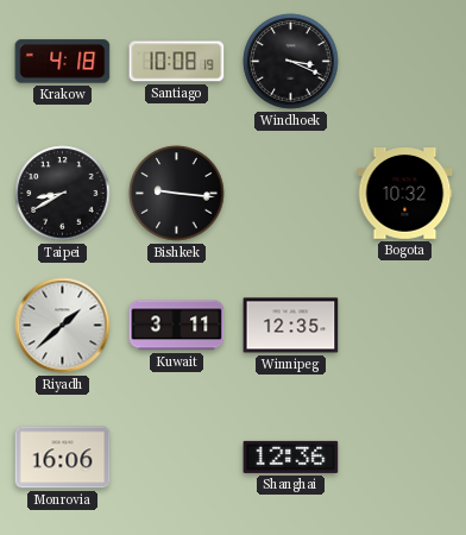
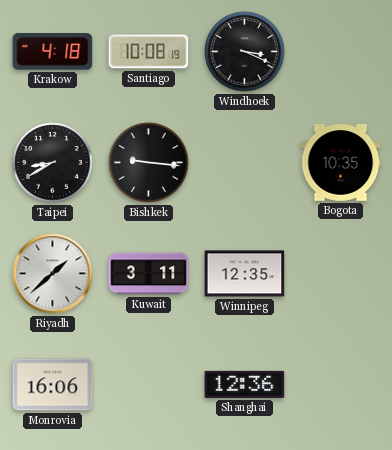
Bogota: 10:32 -> 10:35 (341, 163)
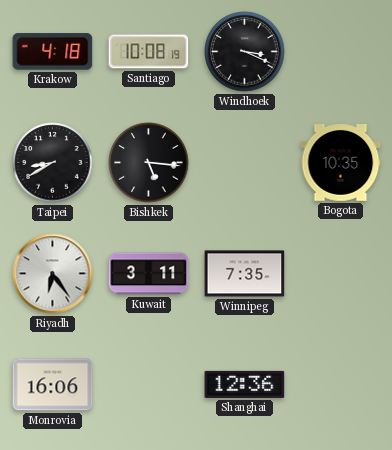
Bishkek: 9:16 -> 5:16 (149, 163)
Riyadh: 1:38 -> 6:24 (53, 274)
Winnipeg: 12:35 -> 7:35 (245, 274)
